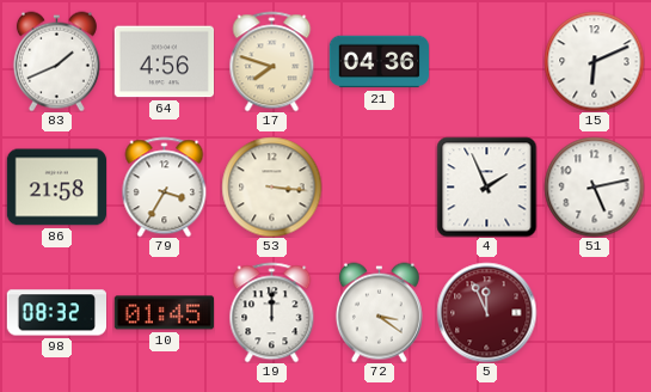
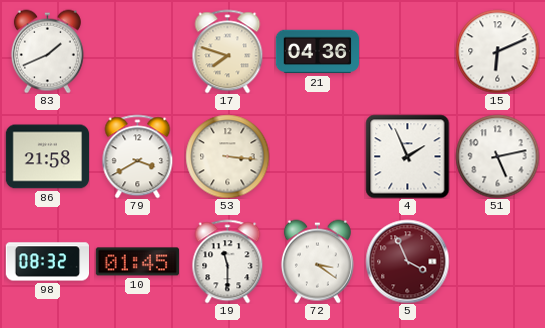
64: 4:56 -> none (164, 62)
79: 3:35 -> 3:40 (138, 156)
19: 12:00 -> 11:30 (228, 261)
5: 11:56 -> 3:56 (407, 261)
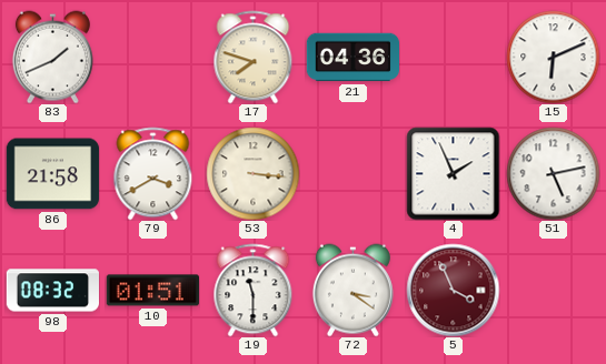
10: 01:45 -> 01:51 (152, 291)
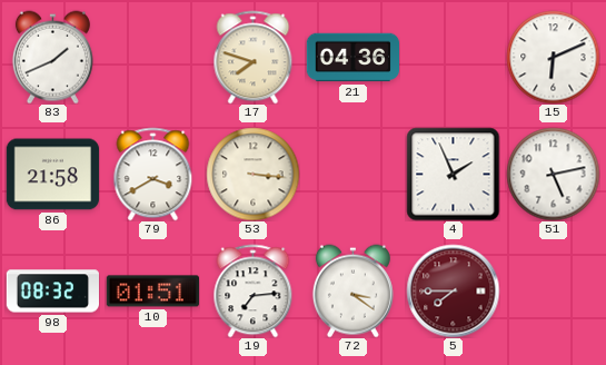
19: 11:30 -> 7:14 (254, 290)
5: 3:56 -> 7:45 (453, 290)
